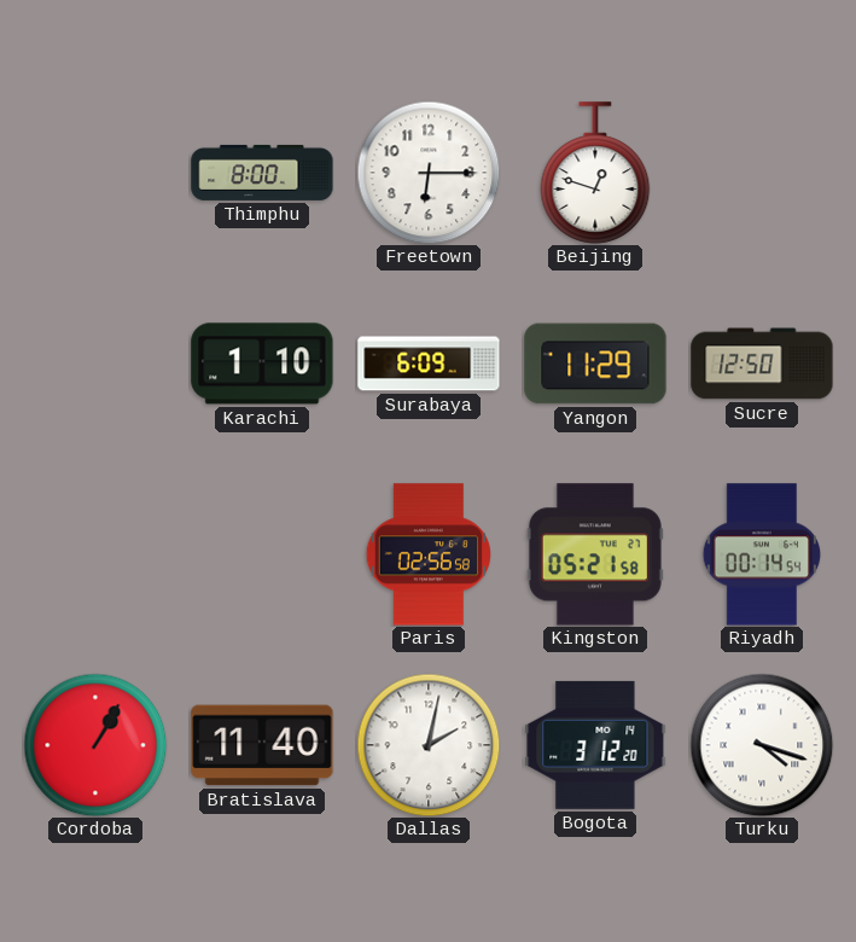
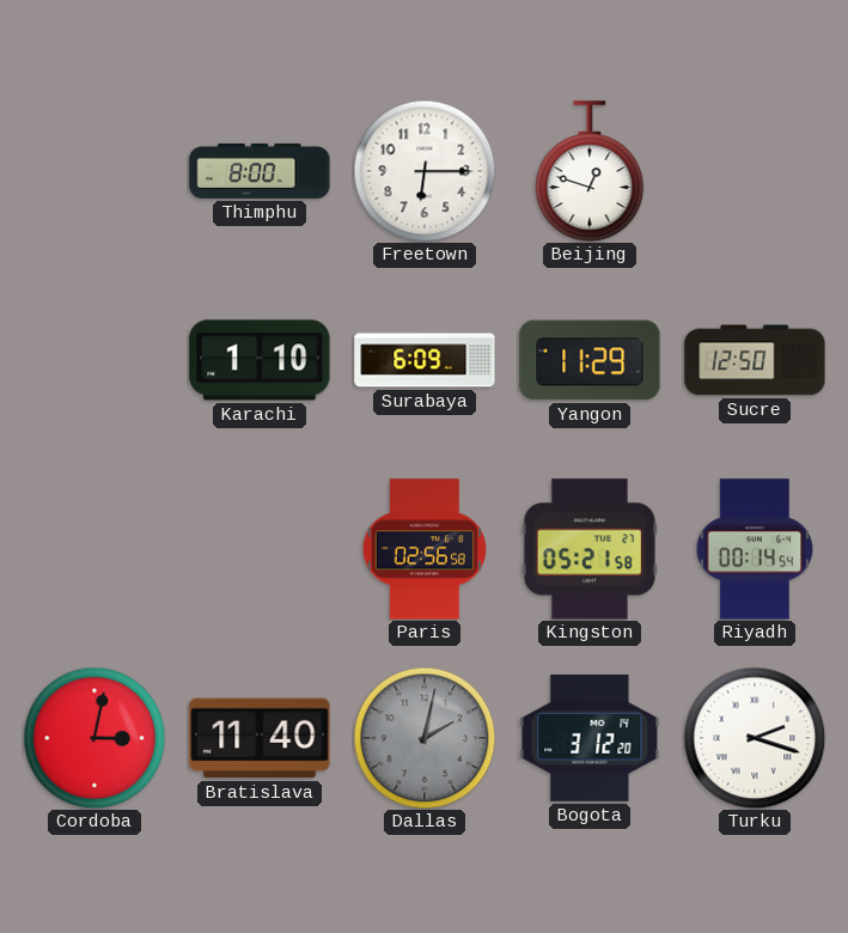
Cordoba: 1:05 -> 3:02 (94, 738)
Dallas dial: white -> grey (425, 738)
Turku: 4:18 -> 2:18 (755, 738)
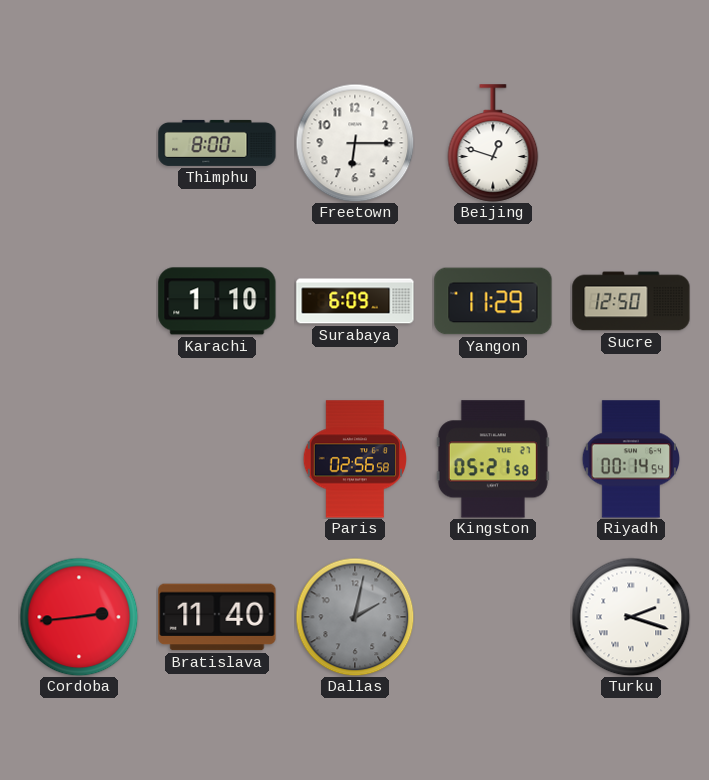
Cordoba: 3:02 -> 2:44 (79, 617)
Bogota: 3:12 -> none (590, 738)
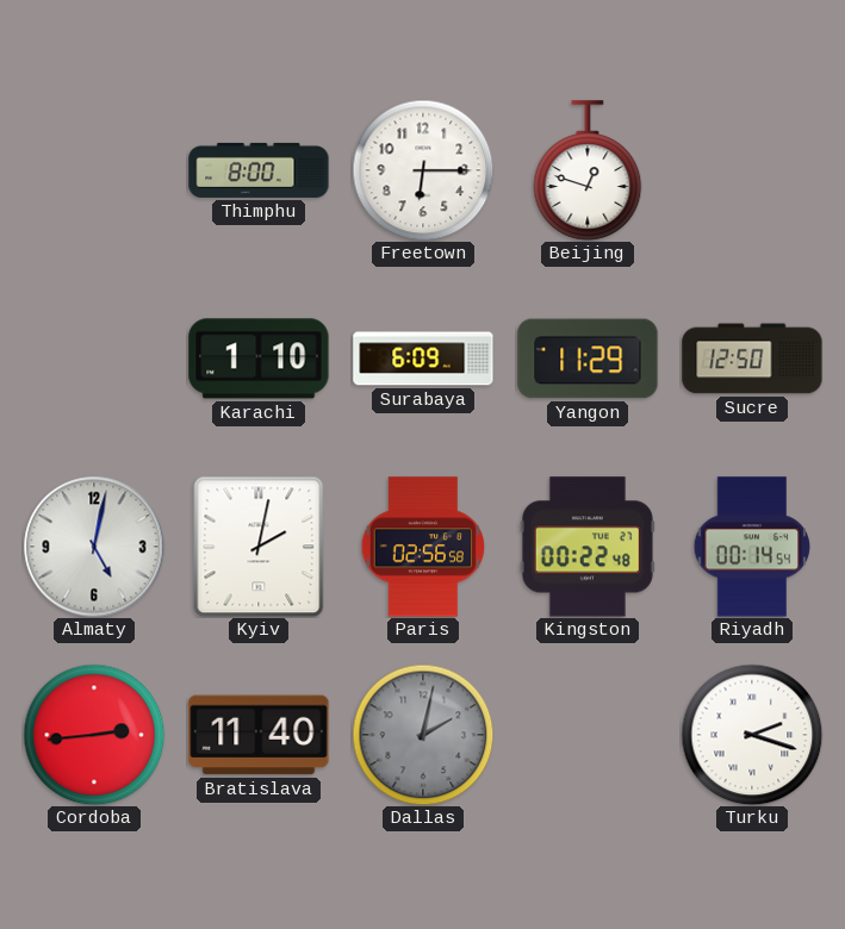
Almaty: none -> 5:02 (94, 547)
Kyiv: none -> 2:02 (259, 547)
Kingston: 05:21 -> 00:22 (588, 547)
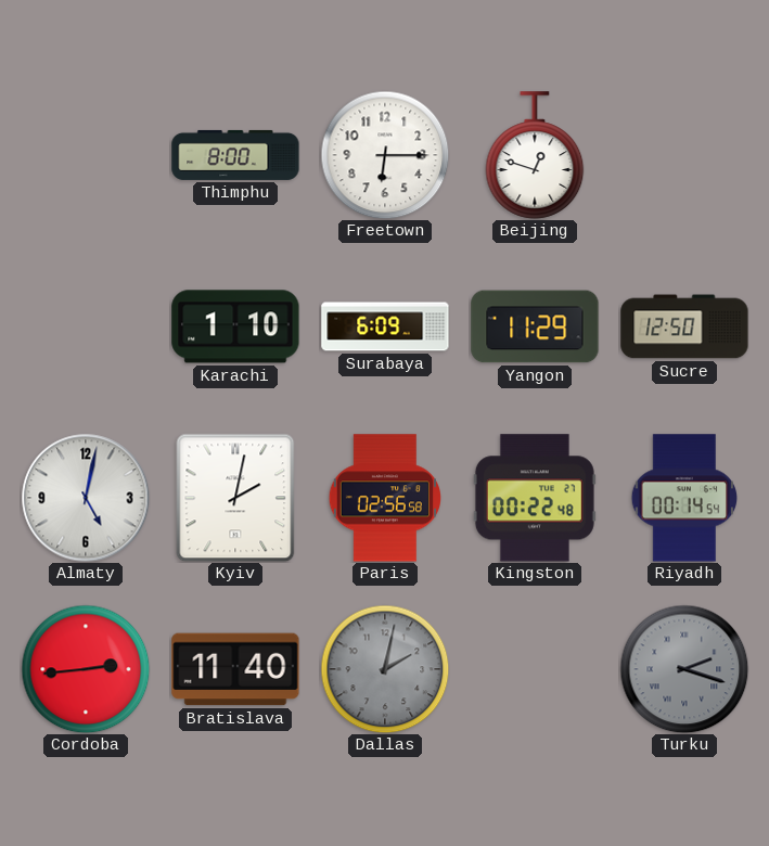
Turku dial: white -> grey (684, 669)
